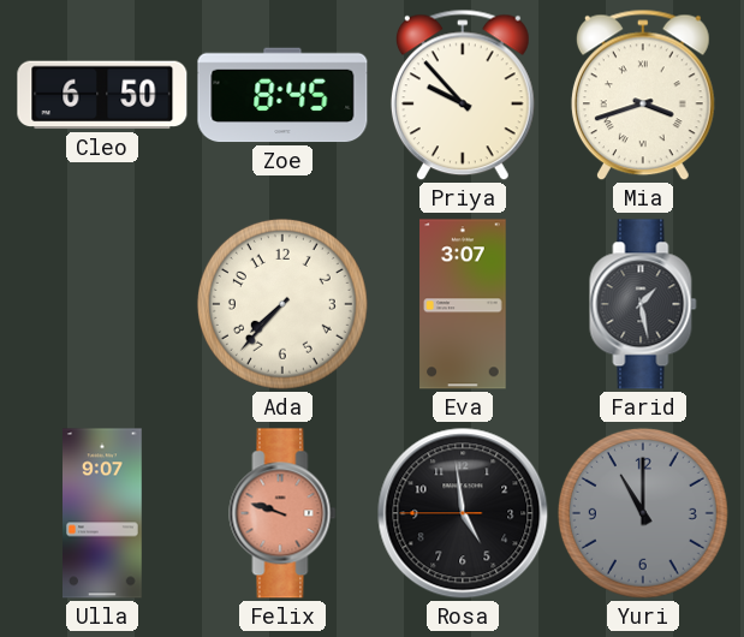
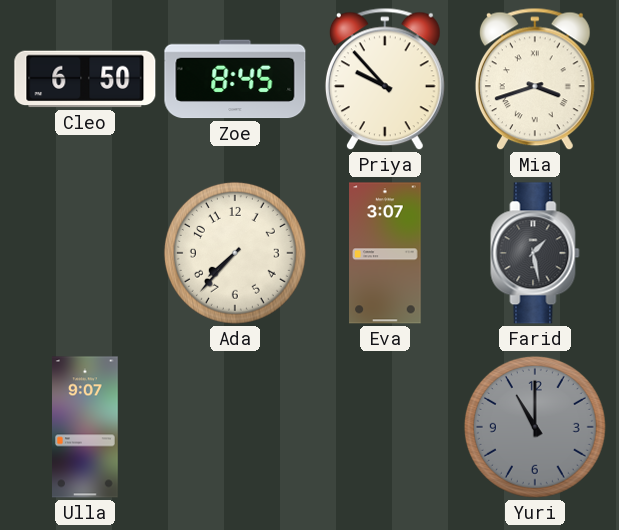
Felix: 9:48 -> none (282, 513)
Rosa: 4:58 -> none (463, 513)
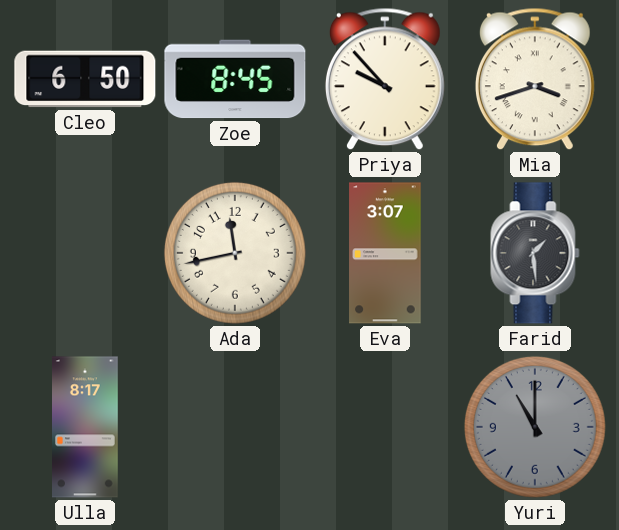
Ada: 7:37 -> 11:43 (235, 253)
Farid: 1:28 -> 1:29 (535, 253)
Ulla: 9:07 -> 8:17 (86, 427)
